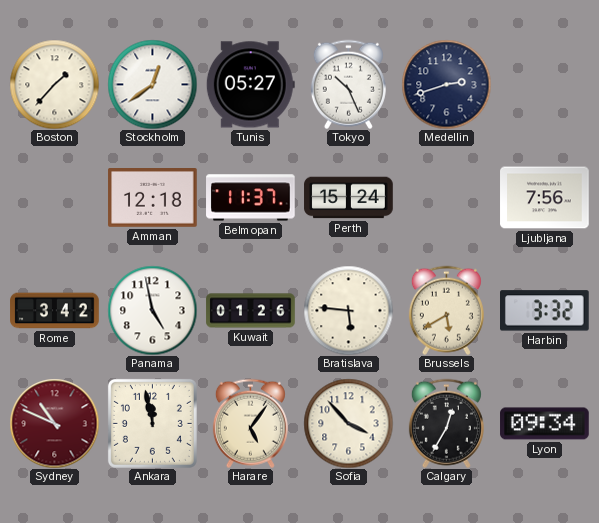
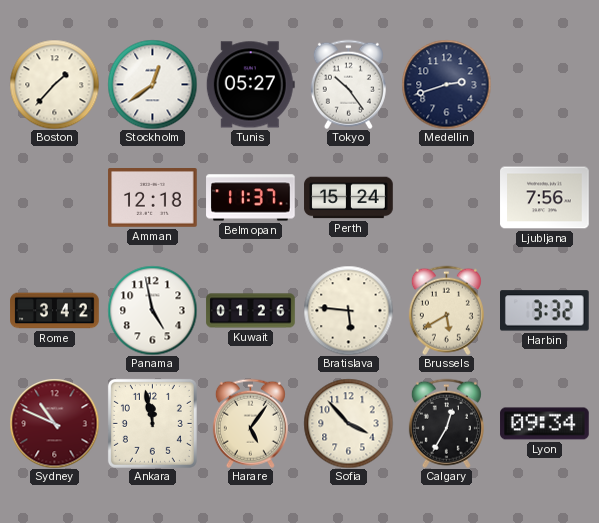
Tokyo: 10:26 -> 10:24 (348, 84)
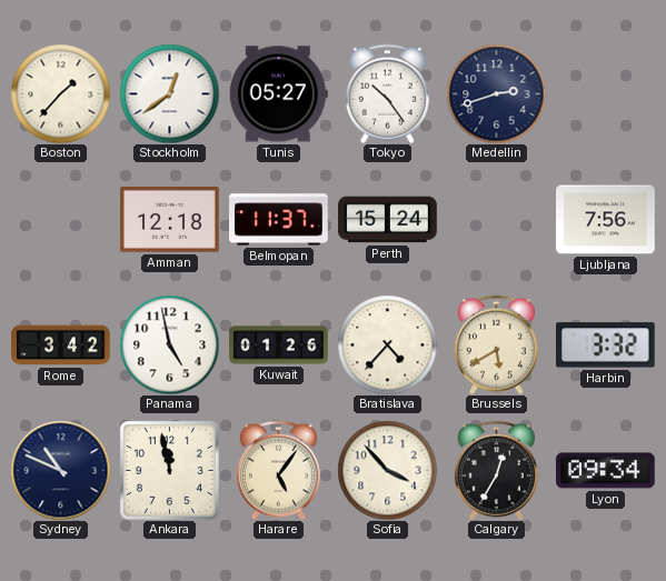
Bratislava: 5:46 -> 4:37 (387, 344)
Sydney dial: burgundy -> navy (60, 470)
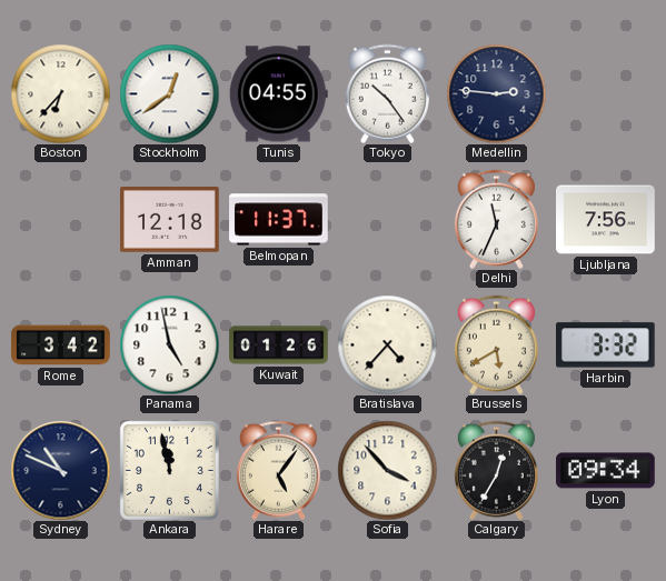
Boston: 1:37 -> 6:37 (60, 93)
Tunis: 05:27 -> 04:55 (278, 94)
Medellin: 2:42 -> 2:46 (496, 93)
Perth: 15:24 -> none (388, 220)
Delhi: none -> 11:34 (496, 219)
